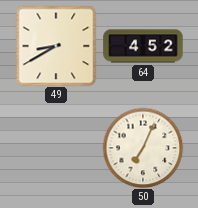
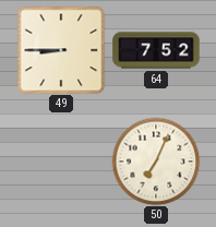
49: 8:40 -> 8:45 (61, 50)
64: 4:52 -> 7:52 (156, 50)
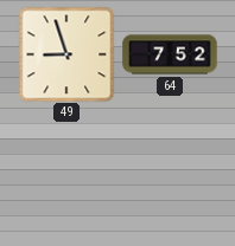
49: 8:45 -> 8:57 (66, 54)
50: 7:04 -> none (156, 162)
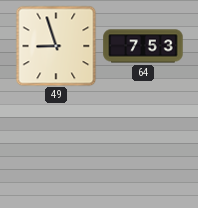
64: 7:52 -> 7:53 (143, 46)
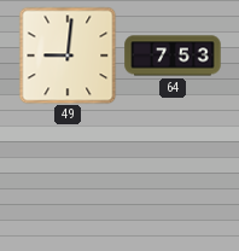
49: 8:57 -> 9:01 (68, 56)
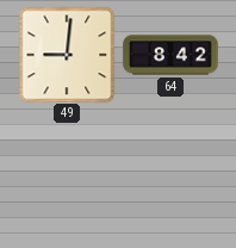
64: 7:53 -> 8:42 (170, 55)
